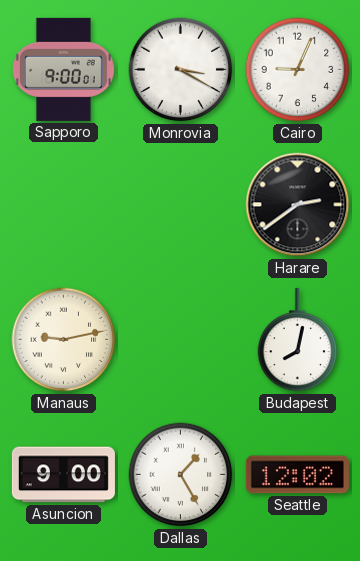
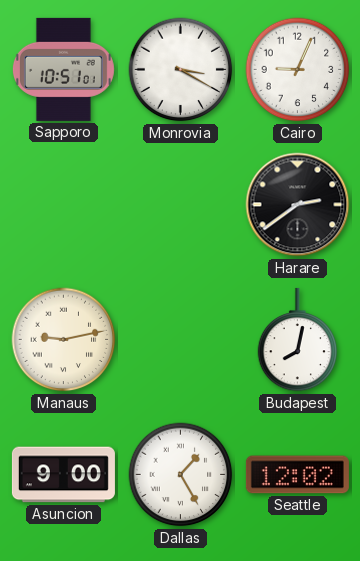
Sapporo: 9:00 -> 10:51 (63, 69)
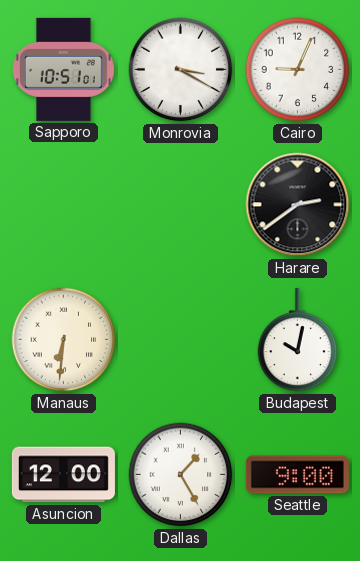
Manaus: 9:13 -> 6:31 (64, 340)
Budapest: 8:02 -> 10:02 (298, 340)
Asuncion: 9:00 -> 12:00 (63, 475)
Seattle: 12:02 -> 9:00 (297, 475)
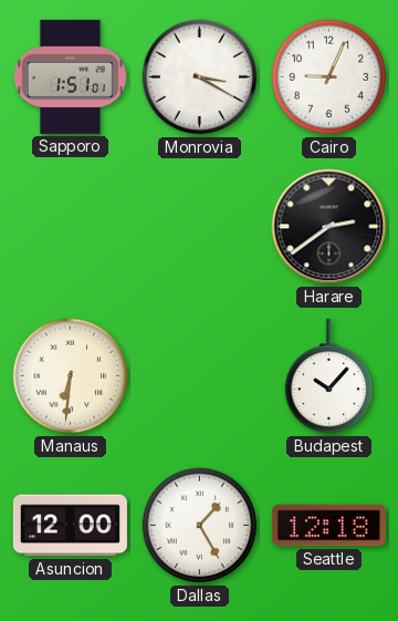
Sapporo: 10:51 -> 1:51 (70, 76)
Budapest: 10:02 -> 10:07 (329, 376)
Seattle: 9:00 -> 12:18 (328, 526)
